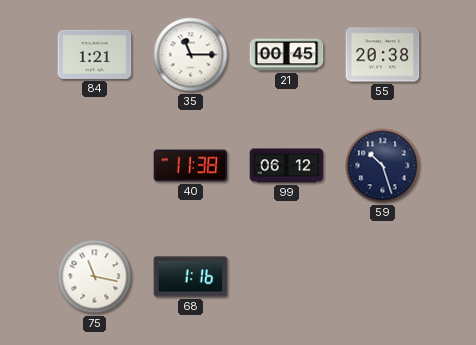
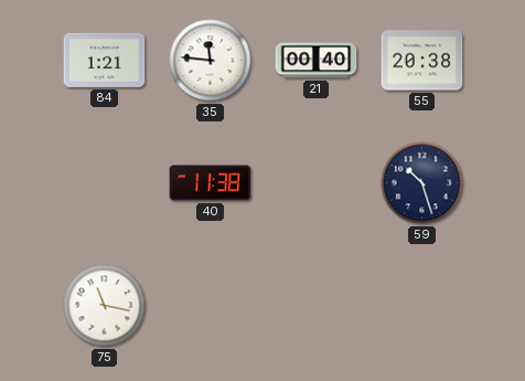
35: 11:15 -> 11:46 (211, 61)
21: 00:45 -> 00:40 (317, 61)
99: 06:12 -> none (287, 166)
68: 1:16 -> none (191, 277)
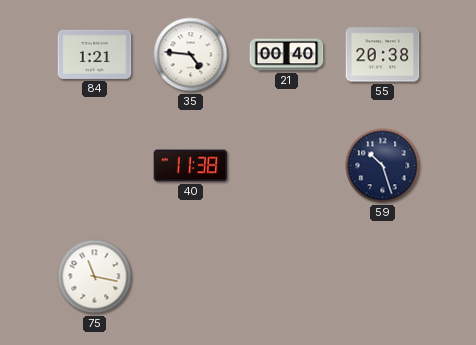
35: 11:46 -> 4:46 (191, 55)
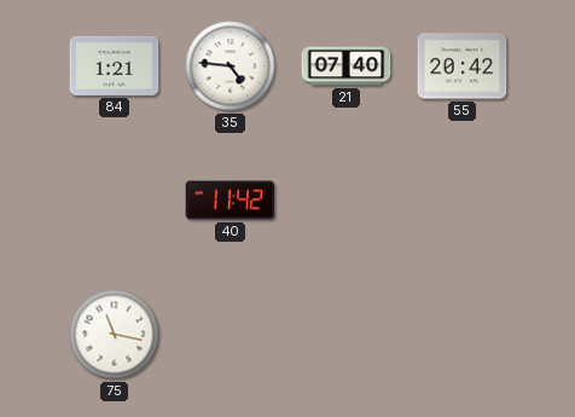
21: 00:40 -> 07:40 (347, 66)
55: 20:38 -> 20:42 (463, 66)
40: 11:38 -> 11:42 (231, 201)
59: 10:27 -> none (383, 166)
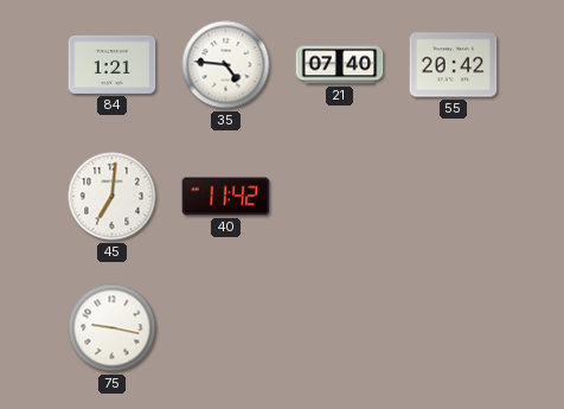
45: none -> 7:01 (113, 197)
75: 11:17 -> 9:17 (113, 328)
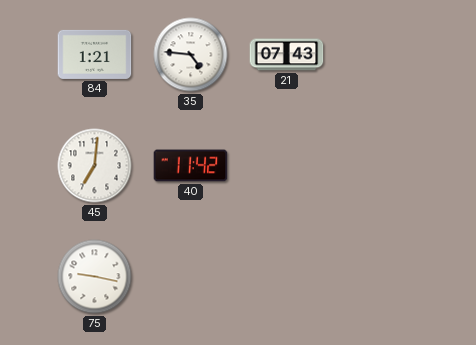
21: 07:40 -> 07:43 (287, 55)
55: 20:42 -> none (454, 65)
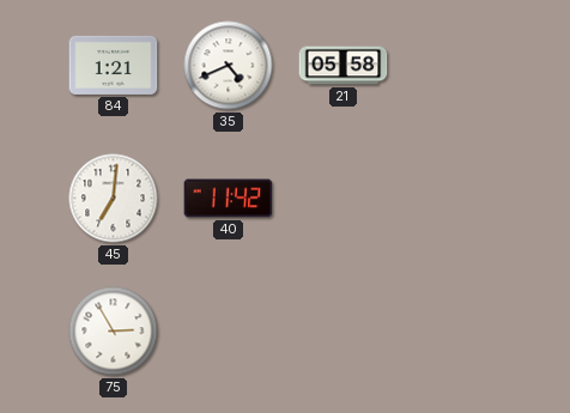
35: 4:46 -> 4:41 (229, 66)
21: 07:43 -> 05:58 (344, 66)
75: 9:17 -> 2:55 (114, 332)
